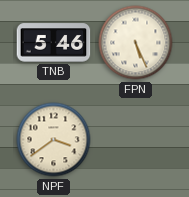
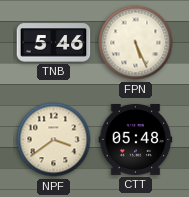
CTT: none -> 05:48 (136, 139)
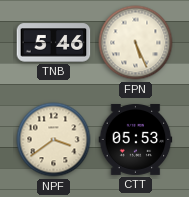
CTT: 05:48 -> 05:53 (136, 139)
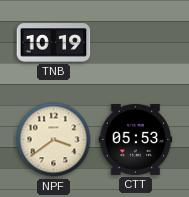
TNB: 5:46 -> 10:19 (54, 43)
FPN: 5:26 -> none (136, 43)
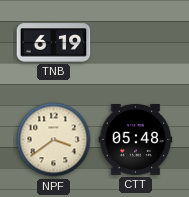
TNB: 10:19 -> 6:19 (54, 43)
CTT: 05:53 -> 05:48 (136, 139)
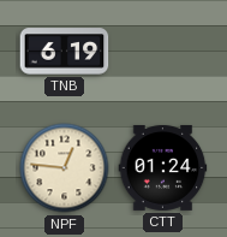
NPF: 3:39 -> 12:46 (65, 168)
CTT: 05:48 -> 01:24 (163, 167)
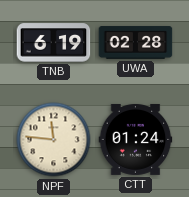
UWA: none -> 02:28 (136, 43)
NPF: 12:46 -> 11:46 (54, 140)
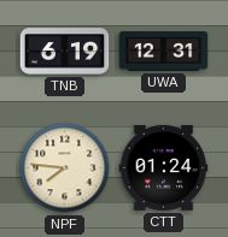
UWA: 02:28 -> 12:31 (164, 52)
NPF: 11:46 -> 7:46 (65, 168)
